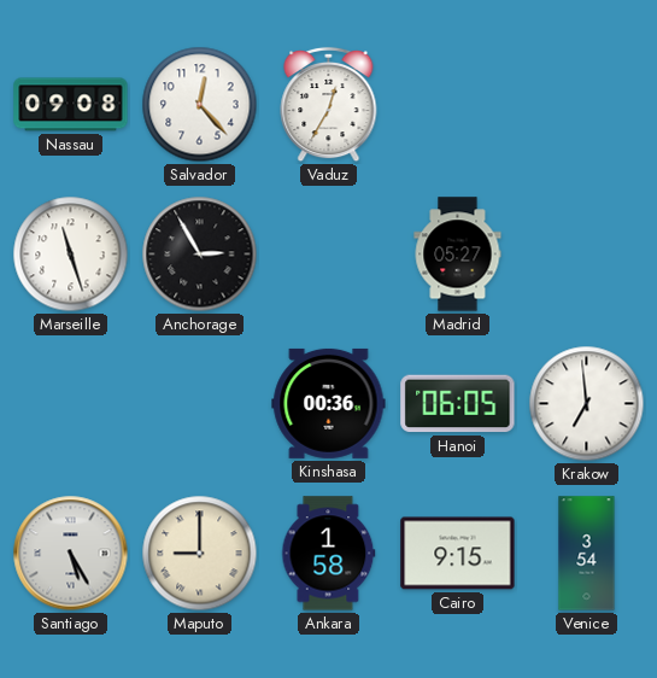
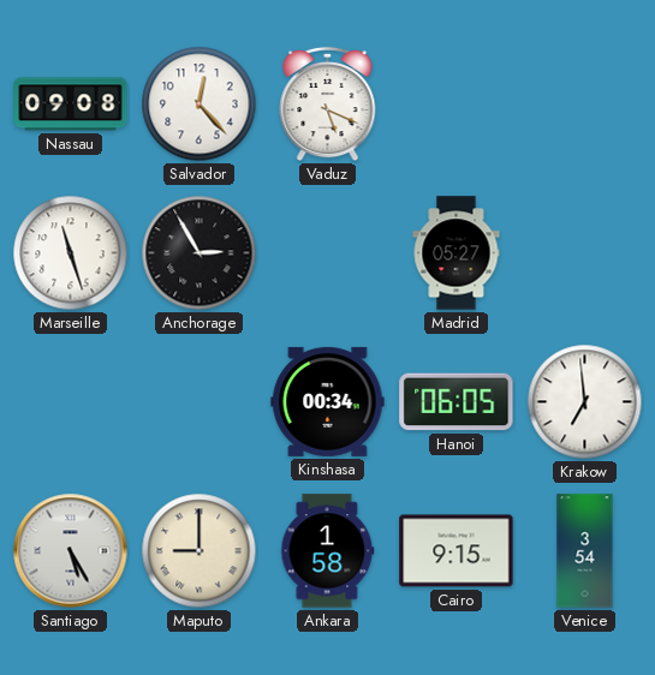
Vaduz: 12:35 -> 5:19 (328, 104)
Kinshasa: 00:36 -> 00:34 (328, 401)
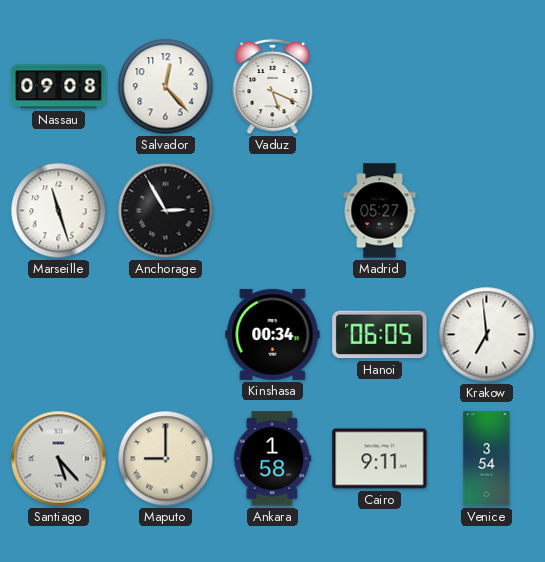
Santiago: 5:25 -> 5:23 (59, 459)
Cairo: 9:15 -> 9:11 (380, 459)
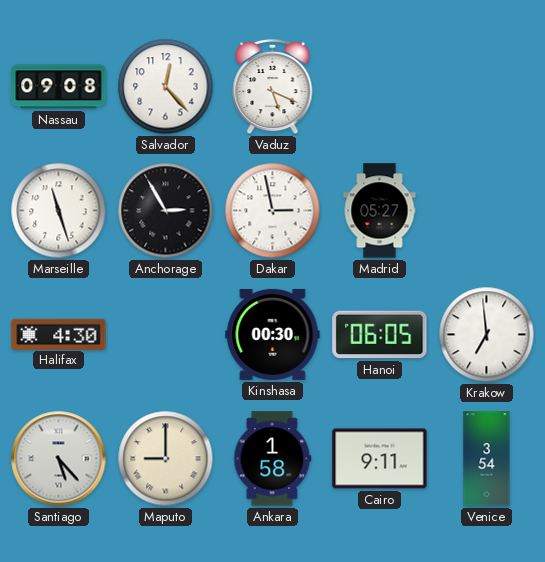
Dakar: none -> 2:58 (273, 211)
Halifax: none -> 4:30 (59, 334)
Kinshasa: 00:34 -> 00:30 (273, 334)
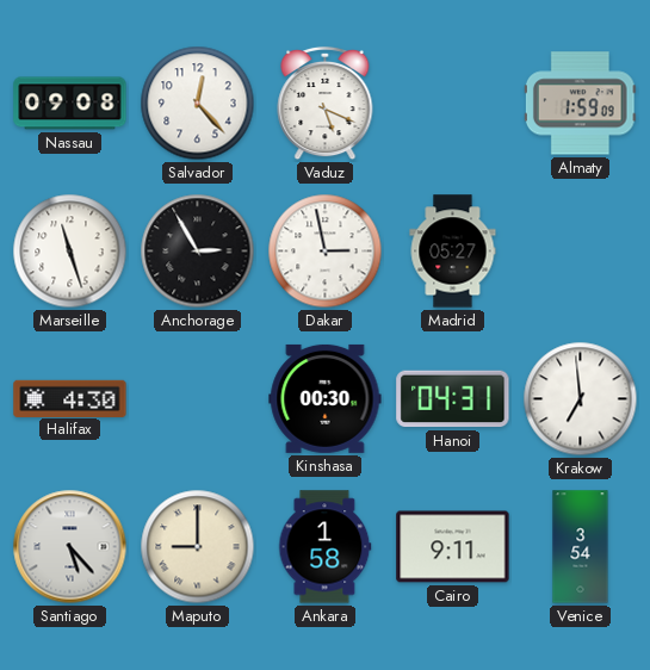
Almaty: none -> 1:59 (580, 104)
Hanoi: 06:05 -> 04:31 (453, 399)
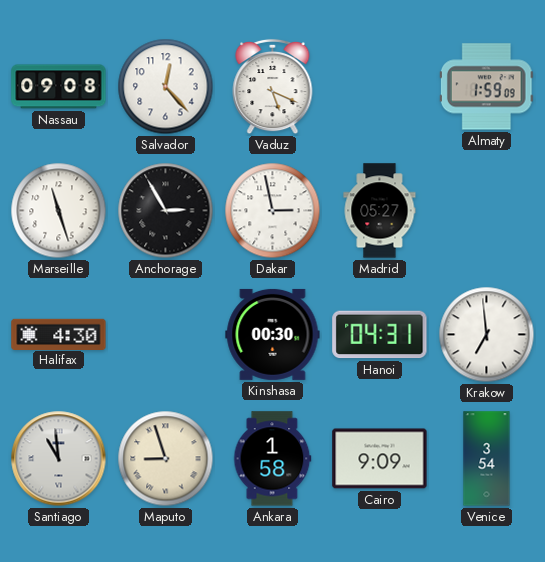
Santiago: 5:23 -> 10:59 (59, 459)
Maputo: 9:00 -> 8:57 (166, 459)
Cairo: 9:11 -> 9:09 (380, 459)
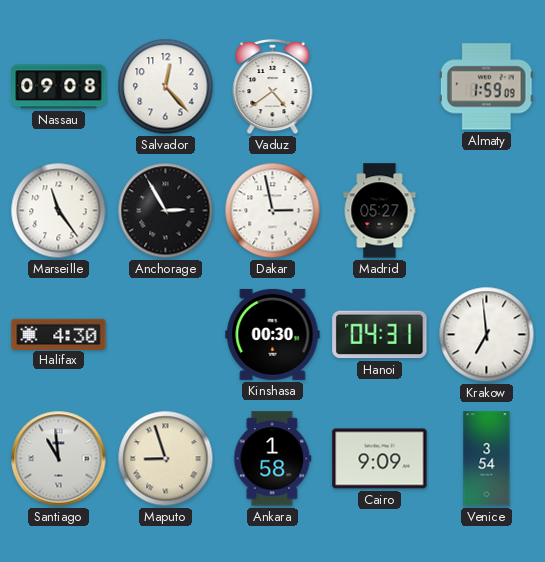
Vaduz: 5:19 -> 4:39 (273, 87)
Marseille: 11:27 -> 11:24 (59, 211)
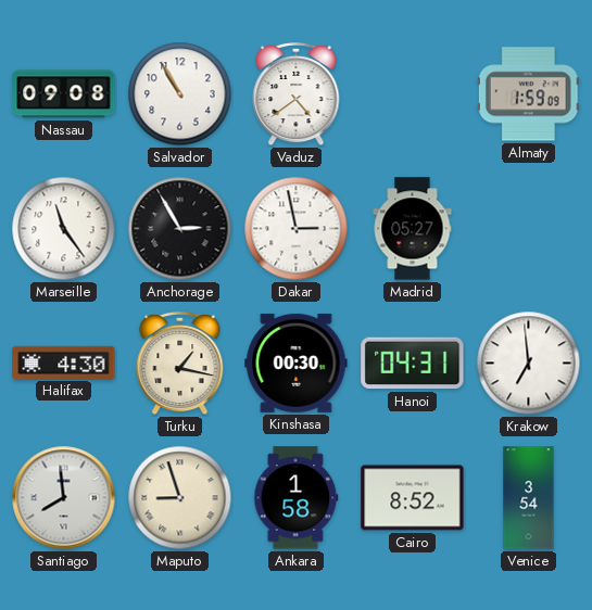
Salvador: 12:23 -> 10:55 (180, 94)
Turku: none -> 1:17 (180, 364)
Santiago: 10:59 -> 7:59 (64, 498)
Cairo: 9:09 -> 8:52 (413, 498)
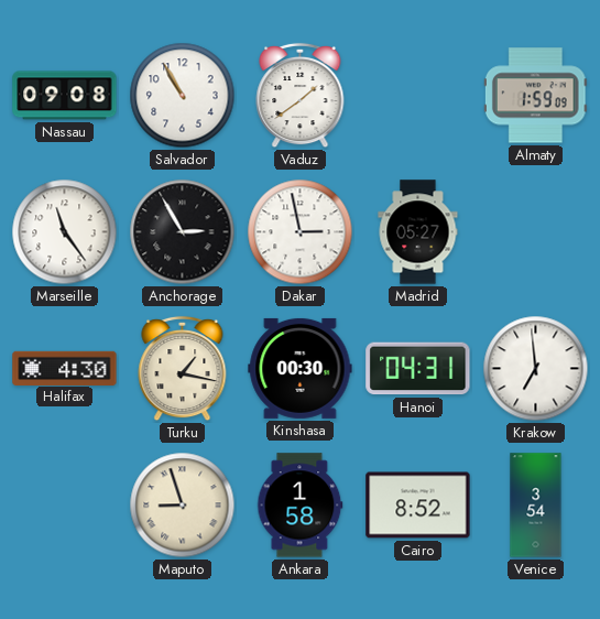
Vaduz: 4:39 -> 1:39 (301, 96)
Santiago: 7:59 -> none (64, 498)
